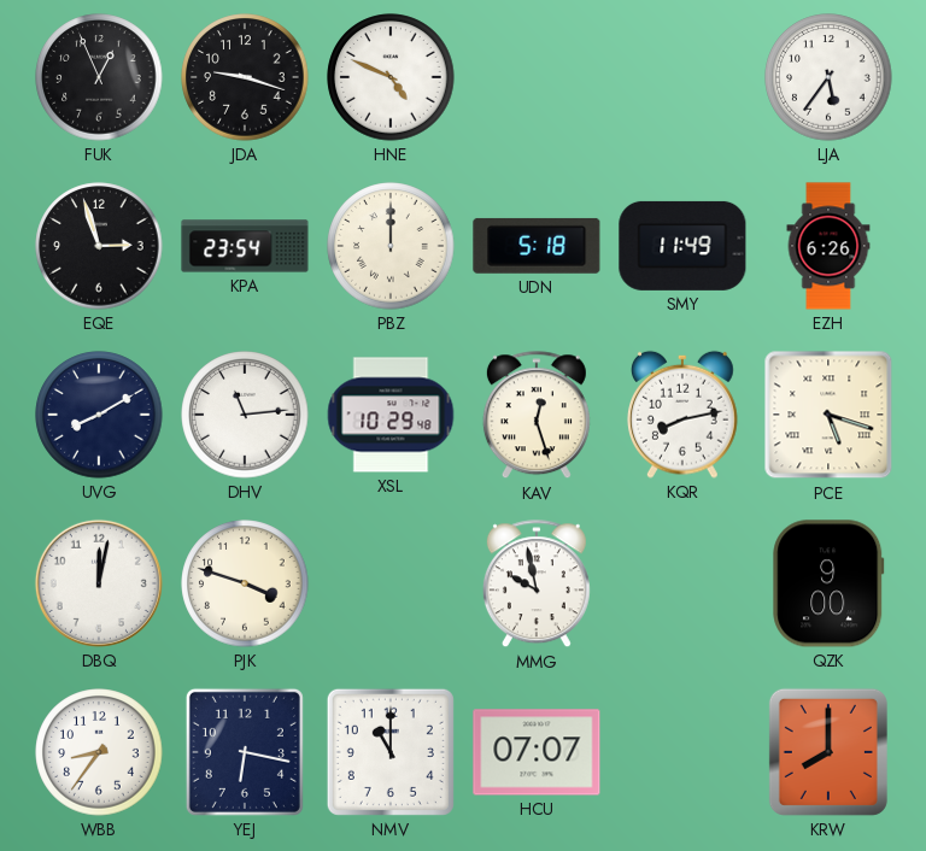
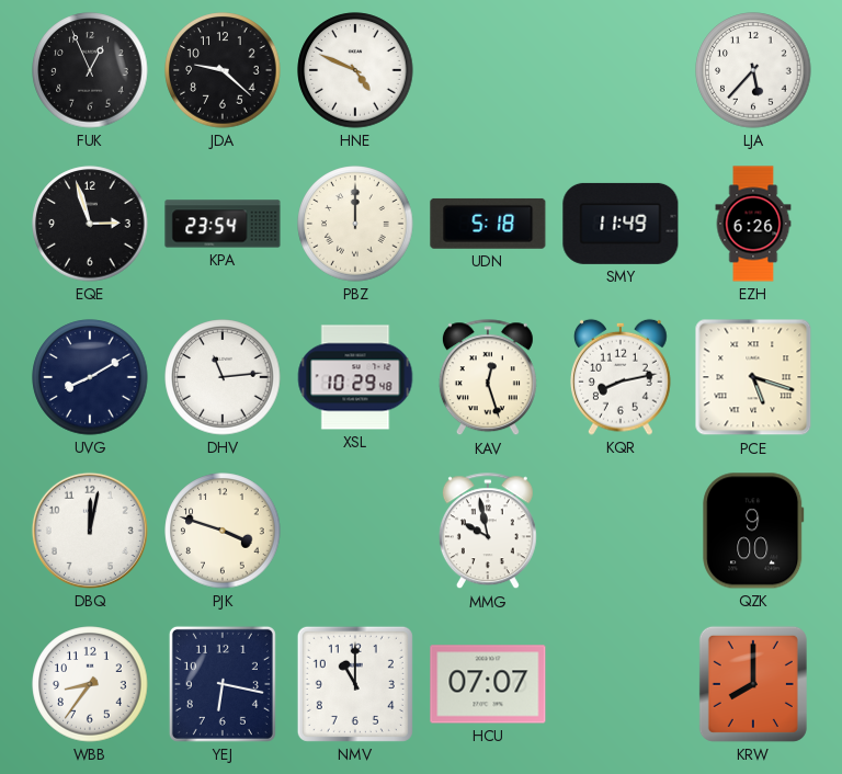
JDA: 9:18 -> 9:22 (223, 70)
LJA: 5:36 -> 5:37 (753, 70)
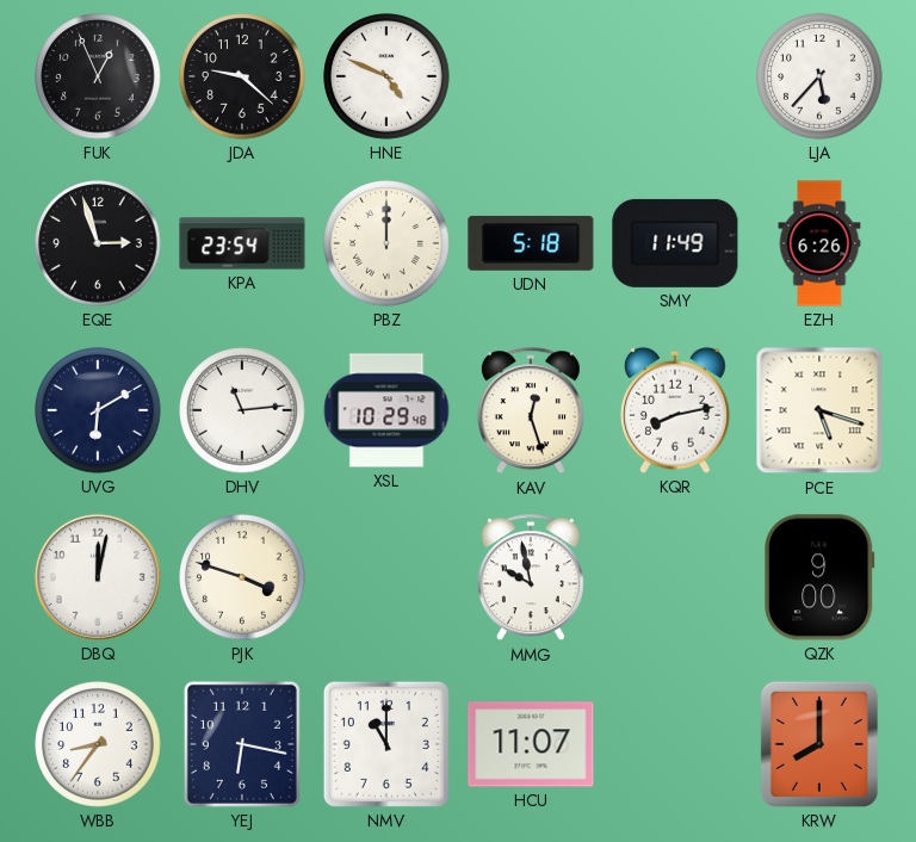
UVG: 8:10 -> 6:10 (98, 410)
HCU: 07:07 -> 11:07 (531, 744)
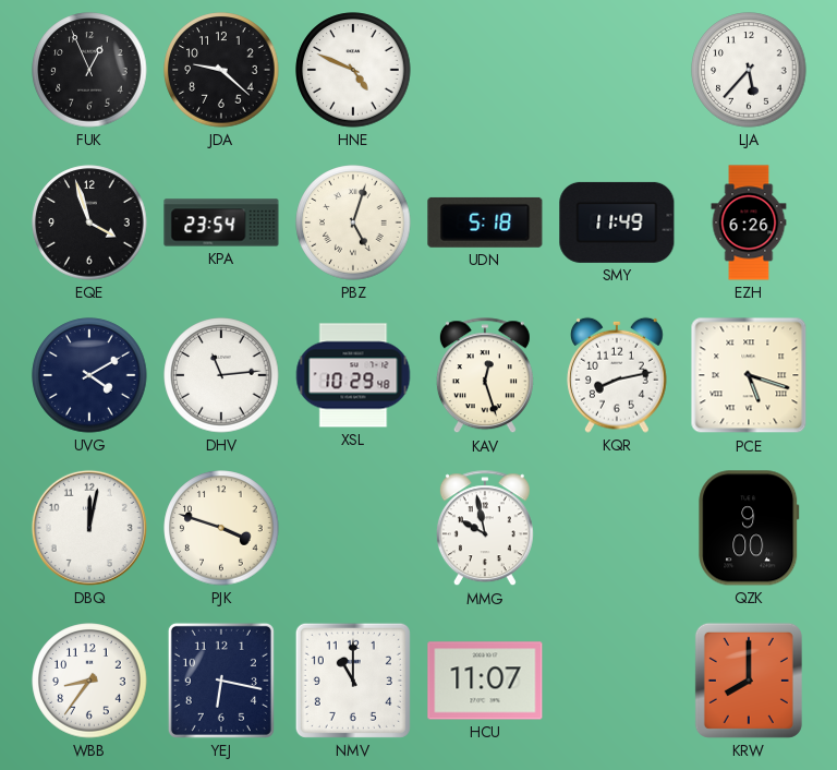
EQE: 2:57 -> 3:57 (89, 222)
PBZ: 12:00 -> 5:03 (353, 222)
UVG: 6:10 -> 4:10 (89, 375)
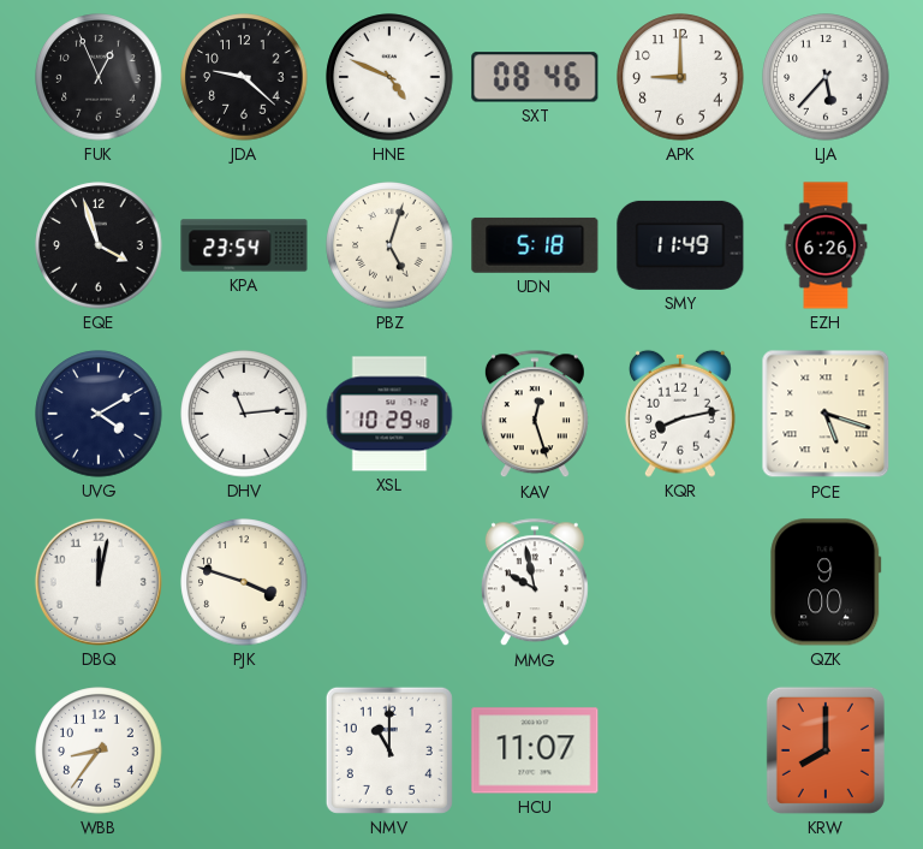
SXT: none -> 08:46 (535, 77)
APK: none -> 9:00 (680, 77)
YEJ: 6:17 -> none (221, 681)
